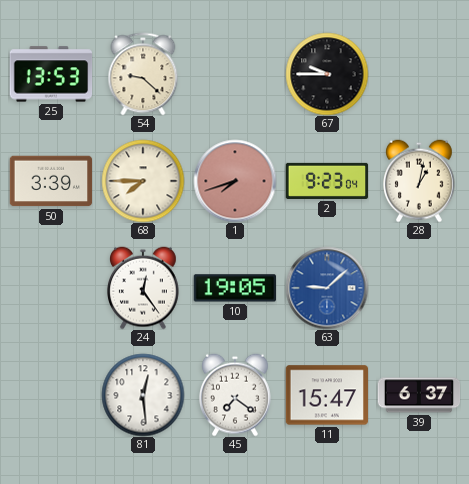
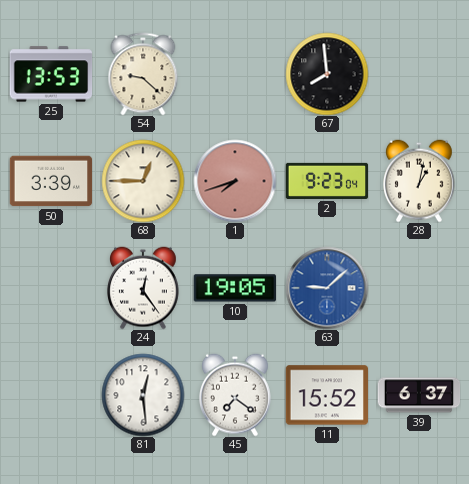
67: 9:45 -> 7:59 (327, 74)
68: 7:45 -> 12:45 (143, 181)
11: 15:47 -> 15:52 (327, 395)
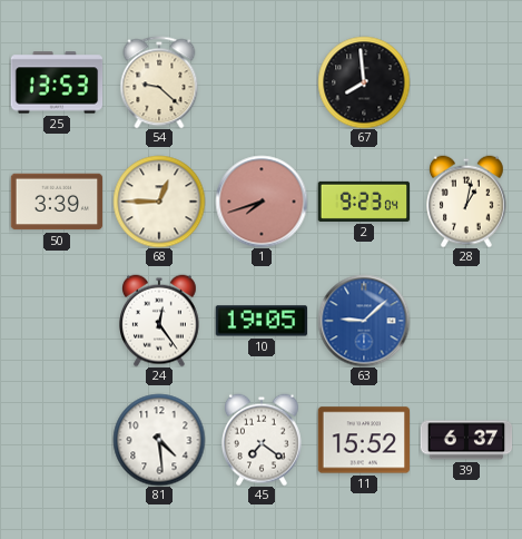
81: 12:29 -> 4:29 (159, 440)
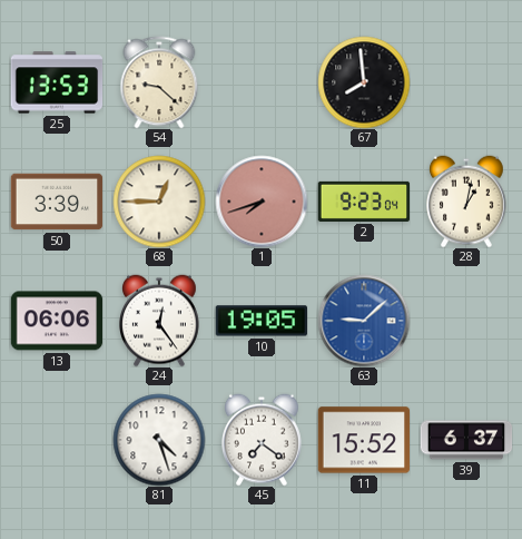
13: none -> 06:06 (57, 321)
81: 4:29 -> 4:27 (159, 440)
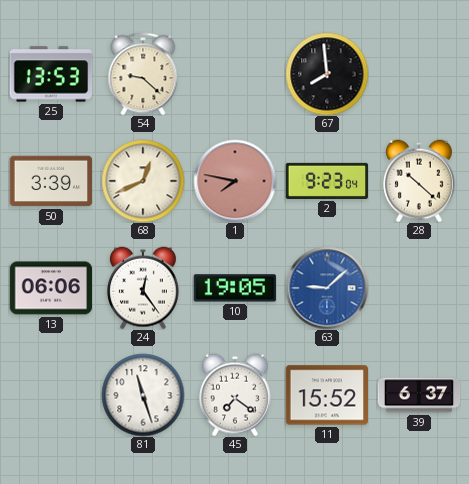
68: 12:45 -> 12:41 (143, 181)
1: 7:42 -> 7:47 (235, 181)
28: 1:02 -> 10:22 (420, 181)
81: 4:27 -> 11:27 (143, 395)
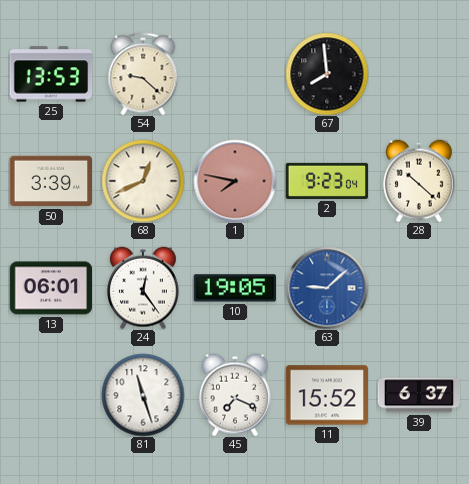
13: 06:06 -> 06:01 (51, 288)
45: 7:21 -> 7:19 (236, 395)
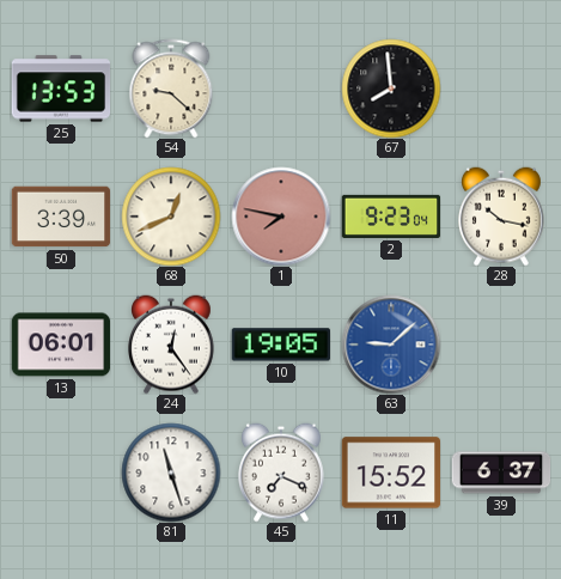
28: 10:22 -> 10:17 (502, 217)
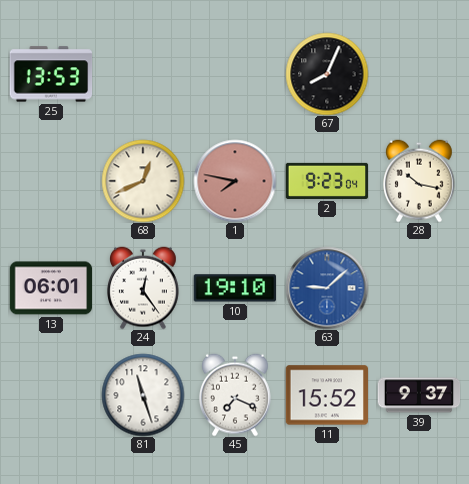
54: 9:22 -> none (171, 89)
67: 7:59 -> 8:04 (327, 74)
50: 3:39 -> none (61, 217)
10: 19:05 -> 19:10 (234, 288)
39: 6:37 -> 9:37 (419, 395)
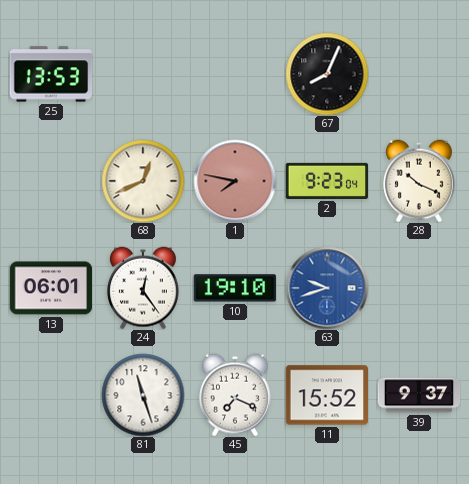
28: 10:17 -> 10:19 (420, 181)
63: 9:08 -> 9:42 (327, 288)
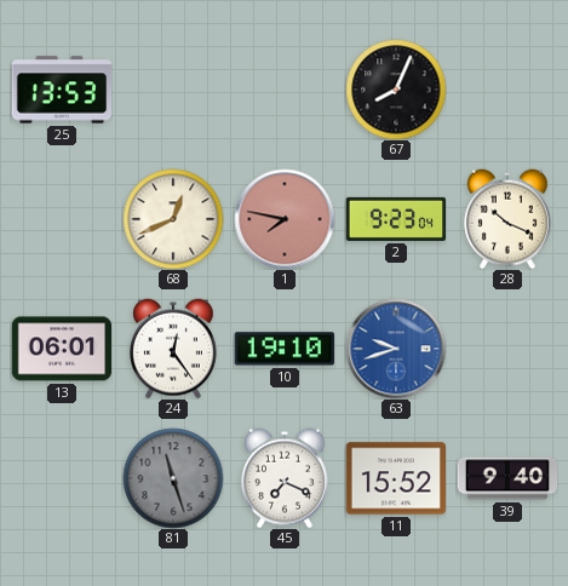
81 dial: white -> grey (173, 478)
39: 9:37 -> 9:40 (507, 478)
